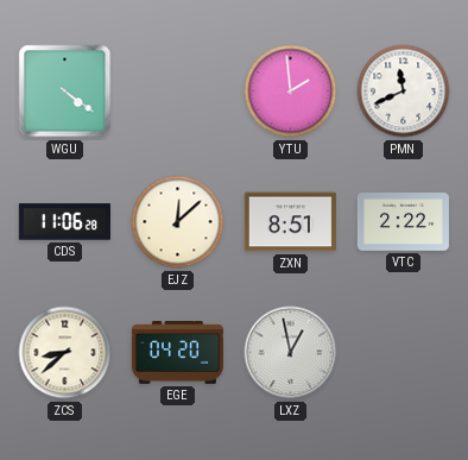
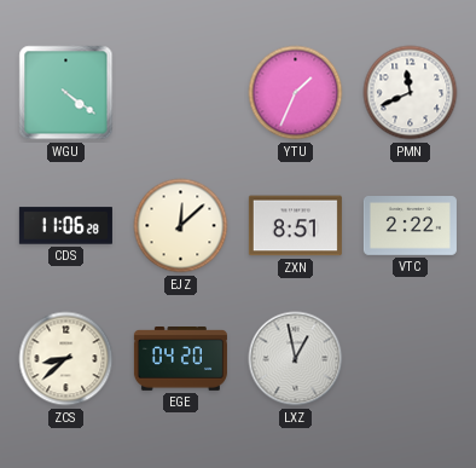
YTU: 1:59 -> 1:34 (296, 93)
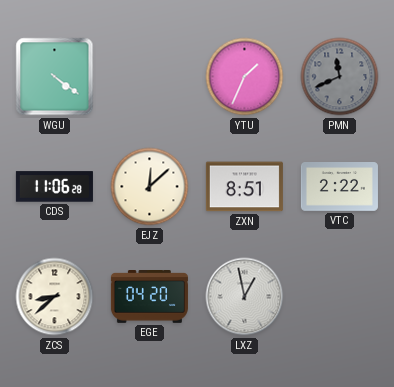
PMN dial: white -> grey (340, 77)
